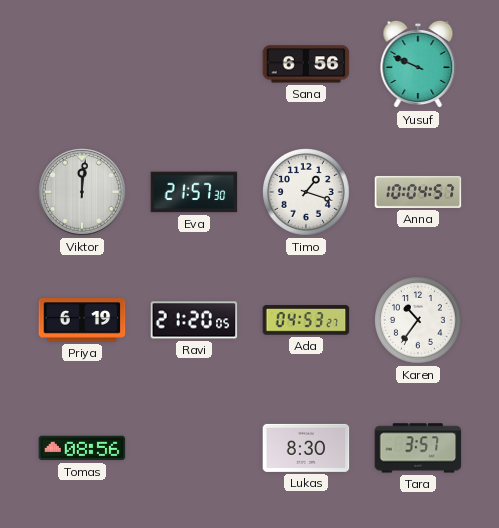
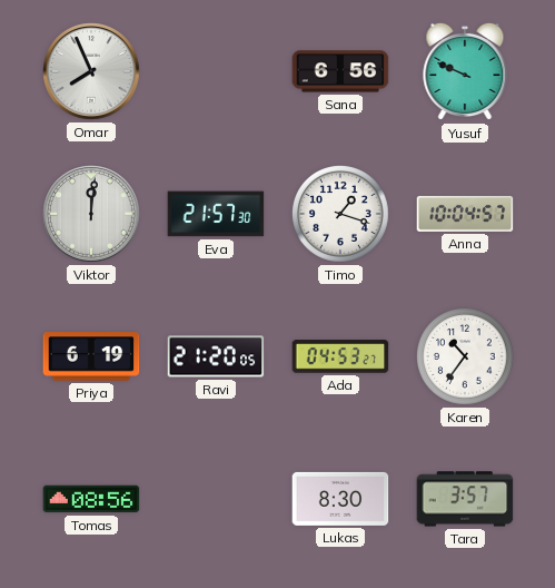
Omar: none -> 7:56 (91, 71)
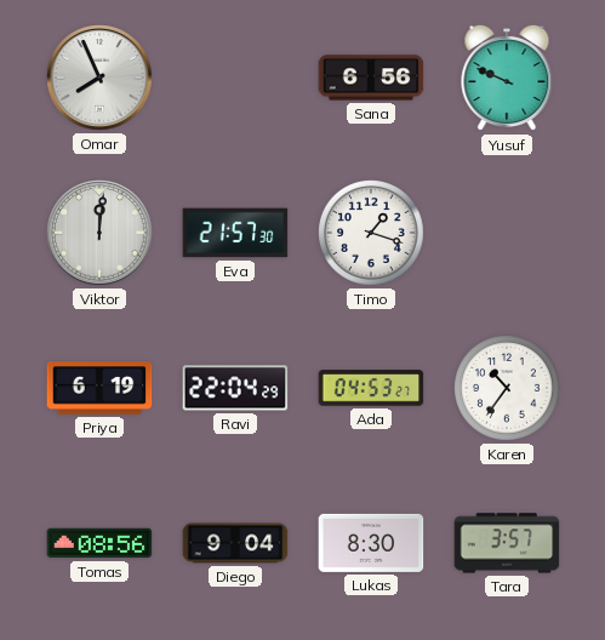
Anna: 10:04 -> none (465, 214)
Ravi: 21:20 -> 22:04 (235, 388)
Diego: none -> 9:04 (235, 543)
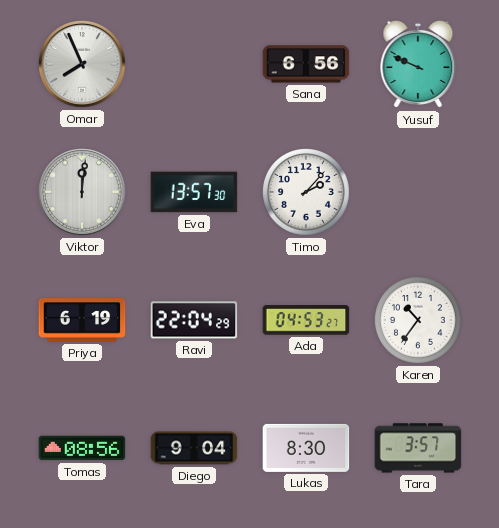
Eva: 21:57 -> 13:57 (194, 192)
Timo: 1:18 -> 2:07 (307, 193)
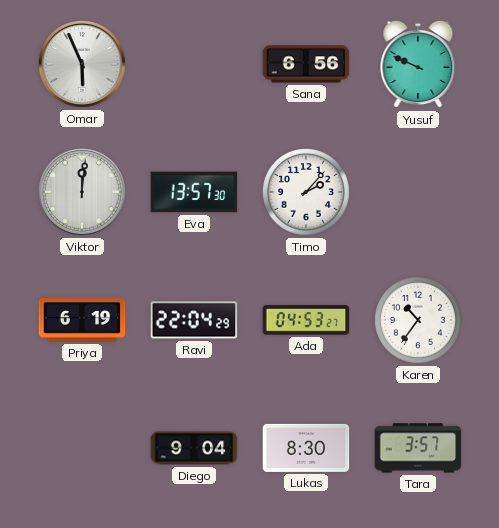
Omar: 7:56 -> 5:56 (82, 64)
Tomas: 08:56 -> none (82, 448)
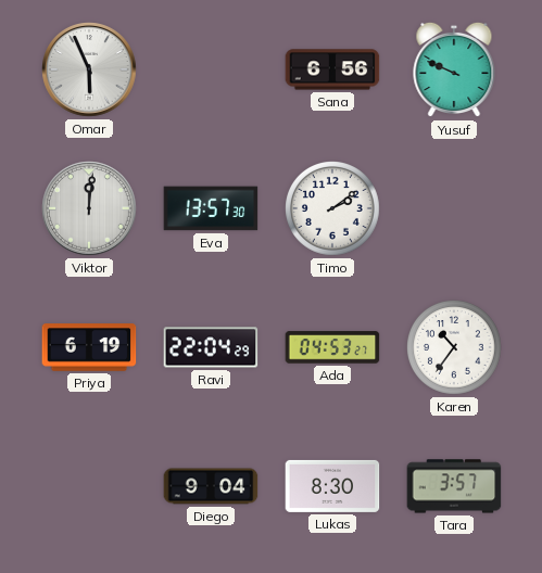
Timo: 2:07 -> 2:09 (333, 209)
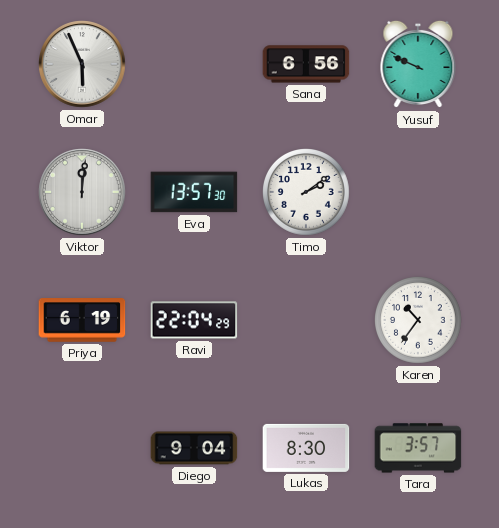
Ada: 04:53 -> none (332, 347)
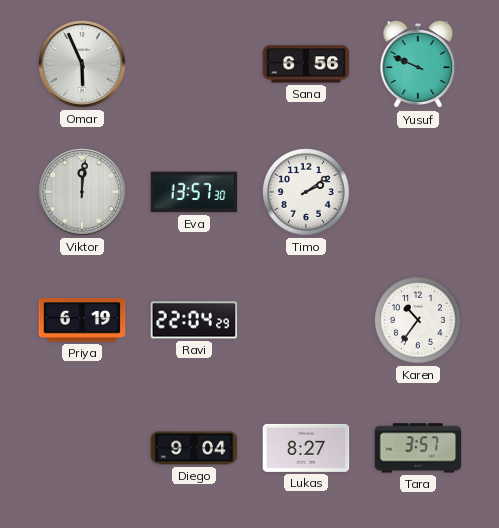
Lukas: 8:30 -> 8:27 (306, 448)
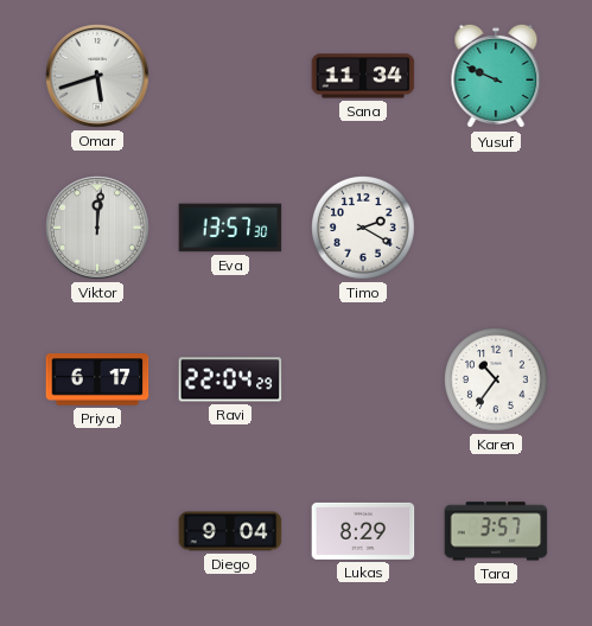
Omar: 5:56 -> 5:42 (97, 76)
Sana: 6:56 -> 11:34 (363, 76)
Timo: 2:09 -> 2:20 (364, 229)
Priya: 6:19 -> 6:17 (97, 379)
Lukas: 8:27 -> 8:29 (363, 531)
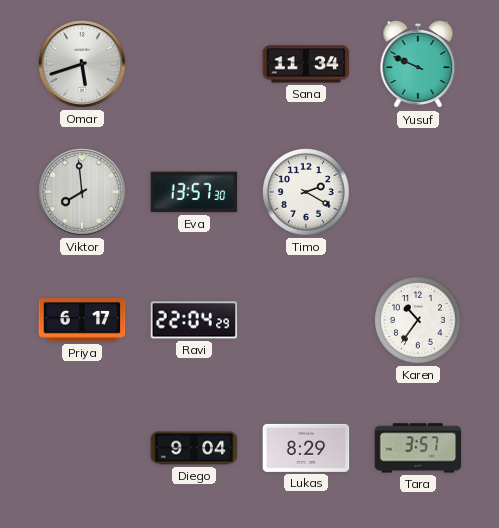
Viktor: 12:01 -> 7:59 (82, 192)
